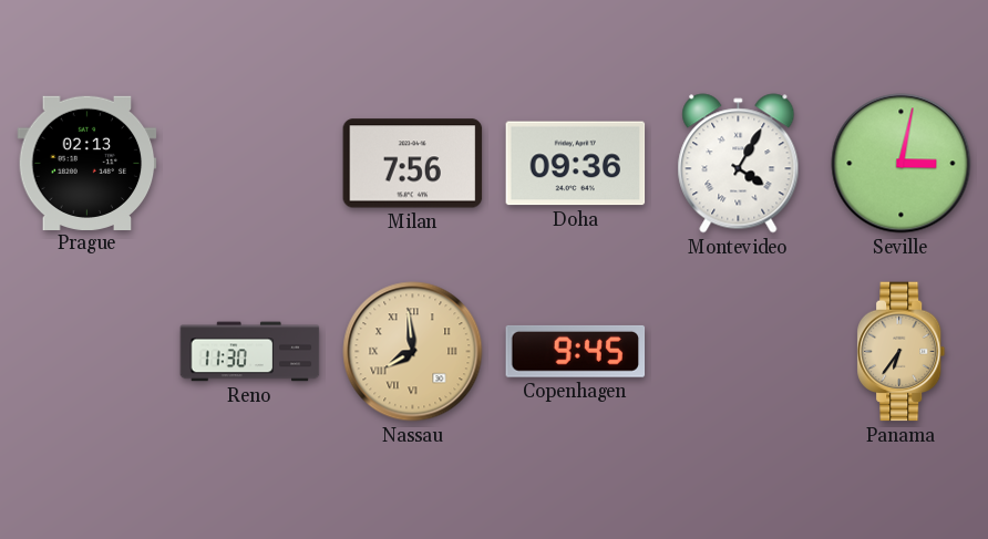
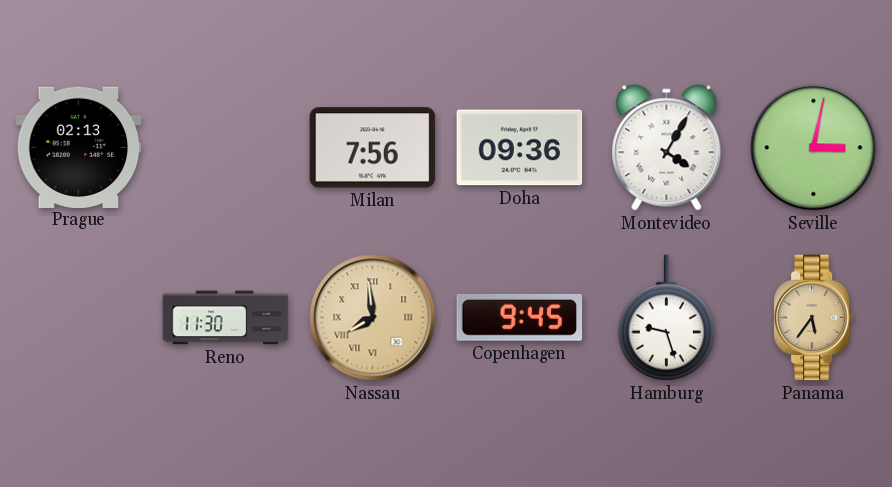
Hamburg: none -> 9:27 (666, 318)
Panama: 6:36 -> 5:36 (814, 318)
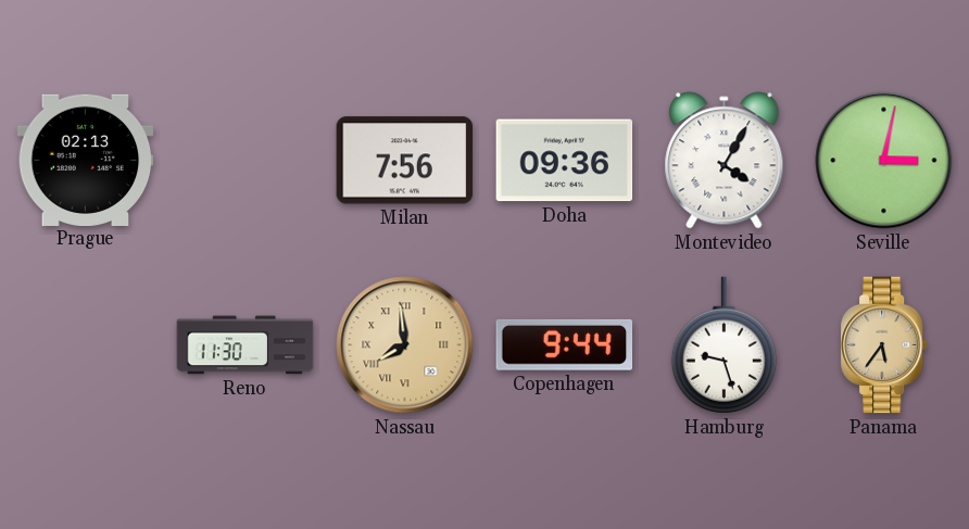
Copenhagen: 9:45 -> 9:44 (565, 344)
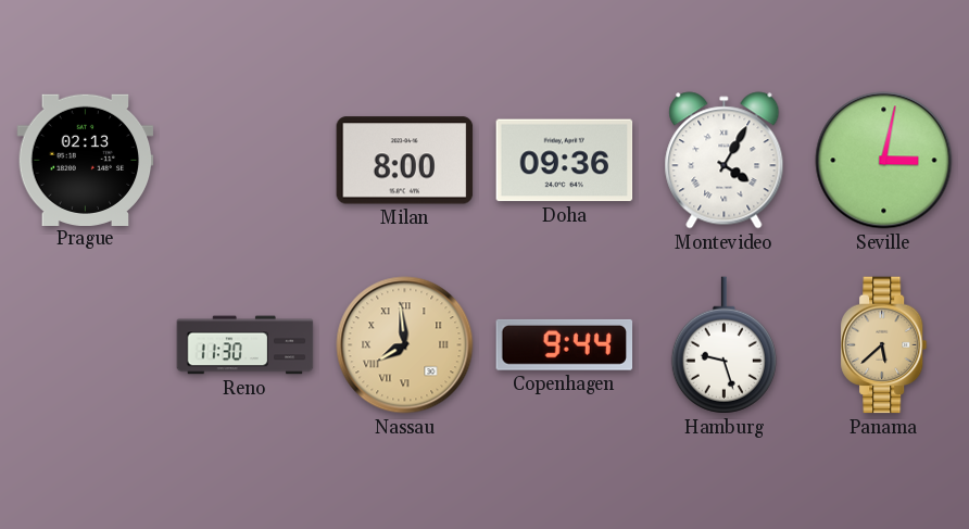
Milan: 7:56 -> 8:00 (405, 161)
Panama: 5:36 -> 5:38 (884, 345)
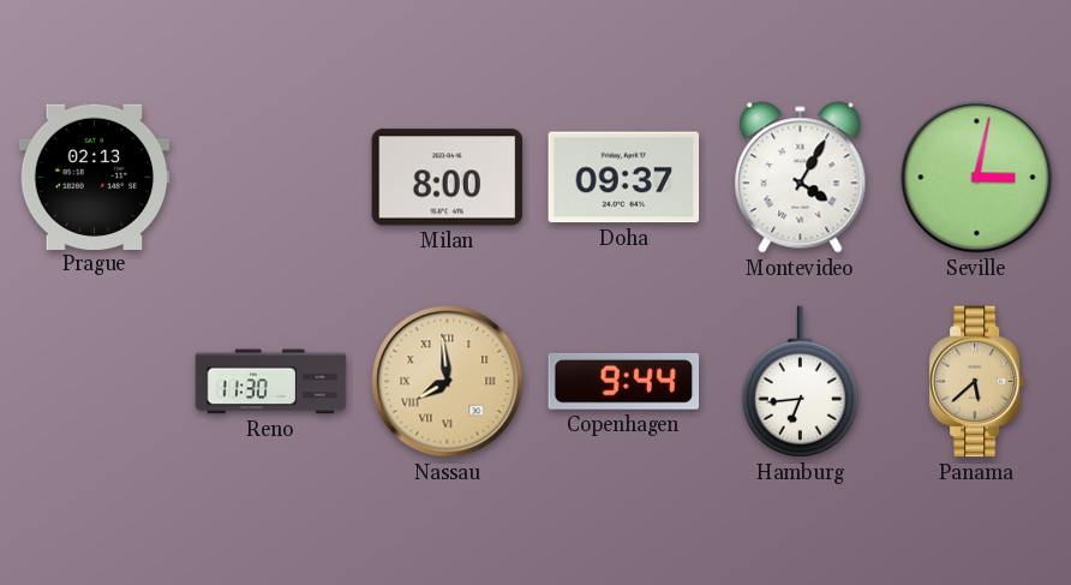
Doha: 09:36 -> 09:37 (624, 178)
Hamburg: 9:27 -> 6:44 (800, 382)
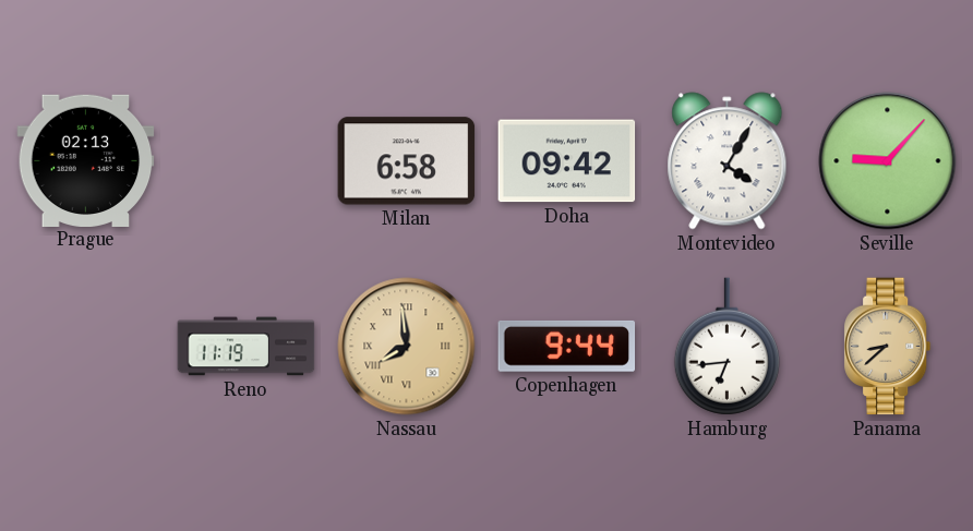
Milan: 8:00 -> 6:58 (407, 161)
Doha: 09:37 -> 09:42 (567, 161)
Seville: 3:02 -> 9:07 (888, 161)
Reno: 11:30 -> 11:19 (247, 347)
Panama: 5:38 -> 8:38 (888, 347)
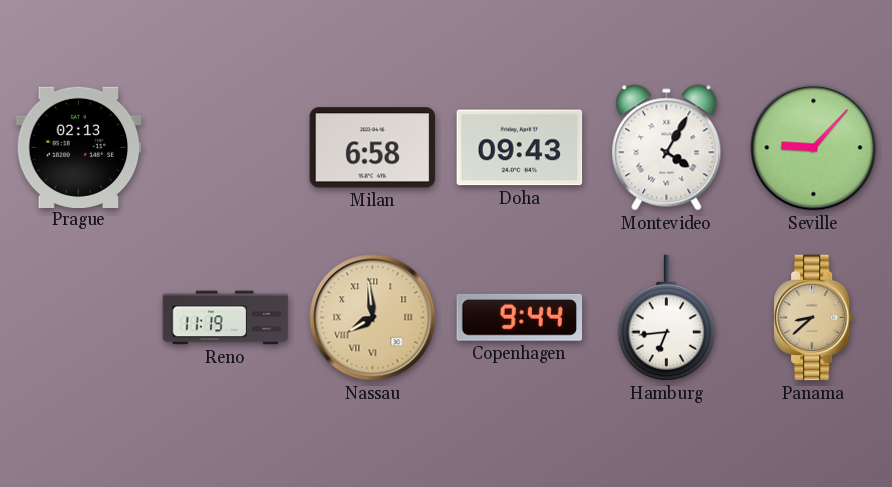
Doha: 09:42 -> 09:43 (520, 148)
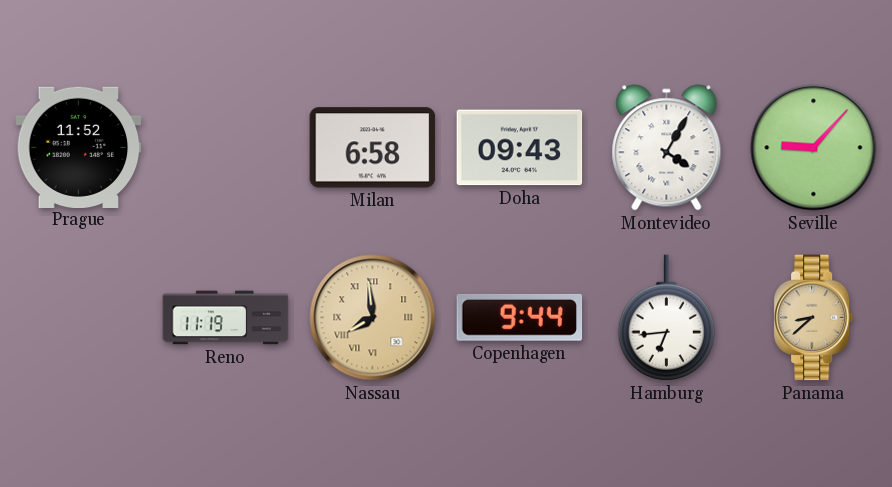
Prague: 02:13 -> 11:52 (79, 147)
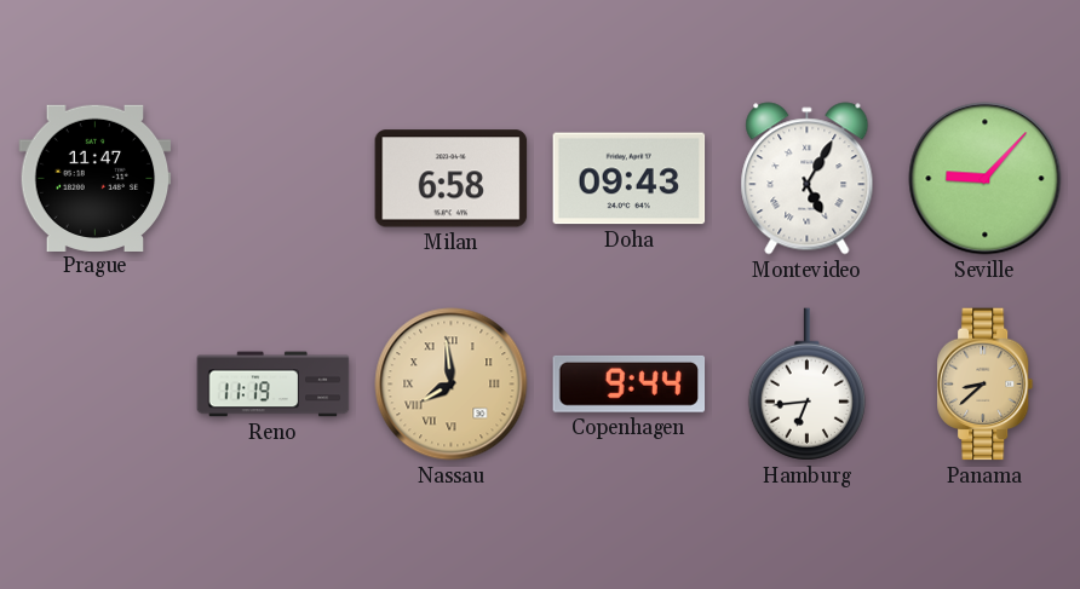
Prague: 11:52 -> 11:47 (96, 178)
Montevideo: 4:05 -> 5:05 (808, 179)
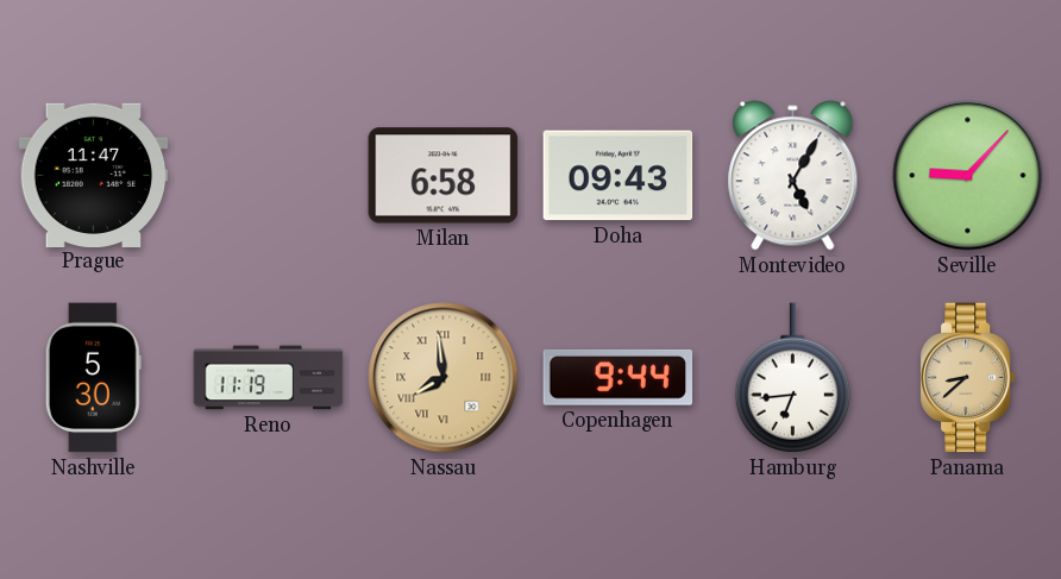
Nashville: none -> 5:30 (93, 378)
